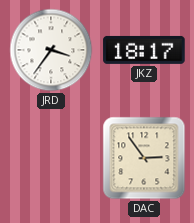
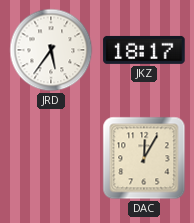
JRD: 3:36 -> 5:36 (51, 50)
DAC: 2:54 -> 12:05 (144, 158)
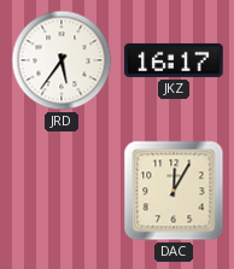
JKZ: 18:17 -> 16:17 (174, 60)
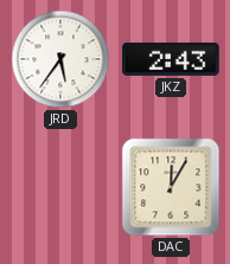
JKZ: 16:17 -> 2:43 (171, 59)
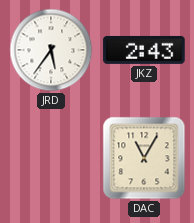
DAC: 12:05 -> 11:05 (144, 158)
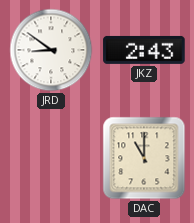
JRD: 5:36 -> 8:51 (51, 50)
DAC: 11:05 -> 11:00 (144, 158)
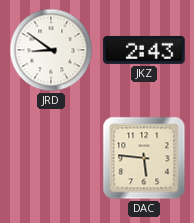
DAC: 11:00 -> 5:46 (144, 158)
